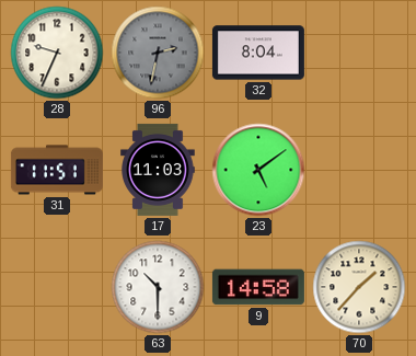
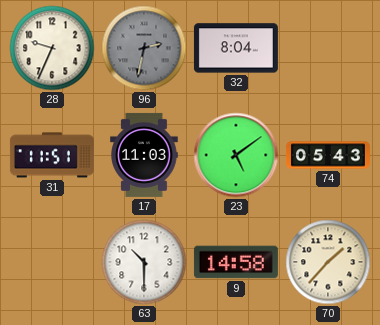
74: none -> 05:43 (328, 155)
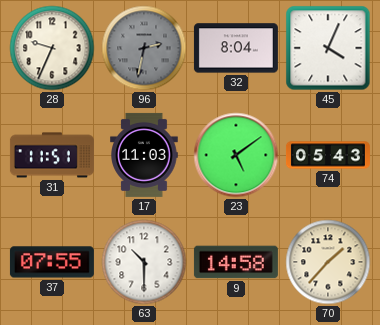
45: none -> 4:04 (328, 48)
37: none -> 07:55 (52, 262)
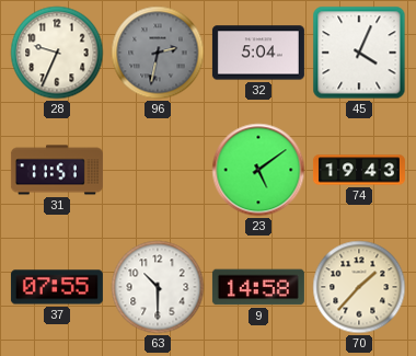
32: 8:04 -> 5:04 (258, 53)
17: 11:03 -> none (144, 155)
74: 05:43 -> 19:43 (359, 170)
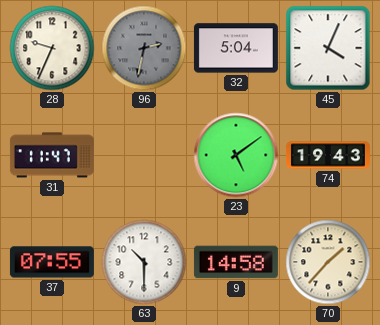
31: 11:51 -> 11:47 (52, 155)
